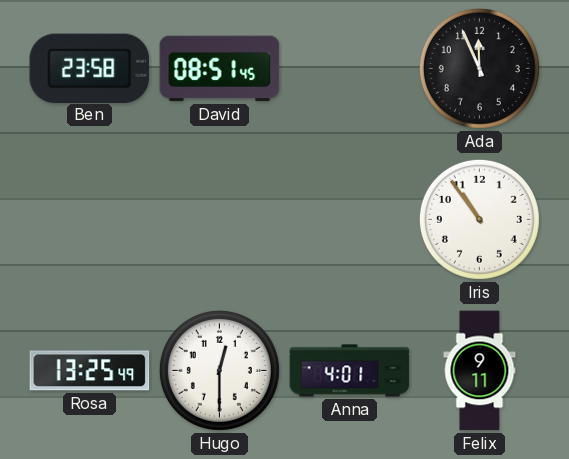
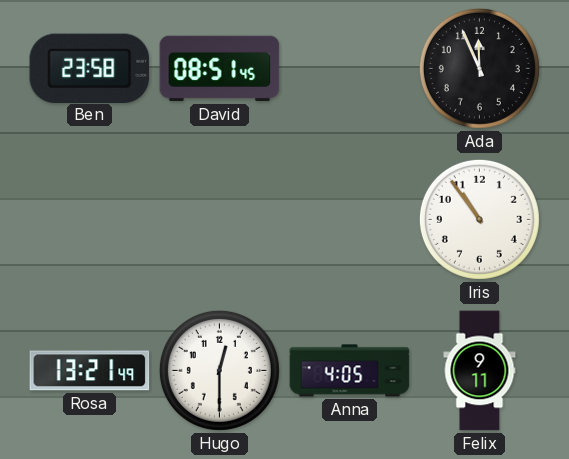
Rosa: 13:25 -> 13:21 (90, 371)
Anna: 4:01 -> 4:05 (350, 371)
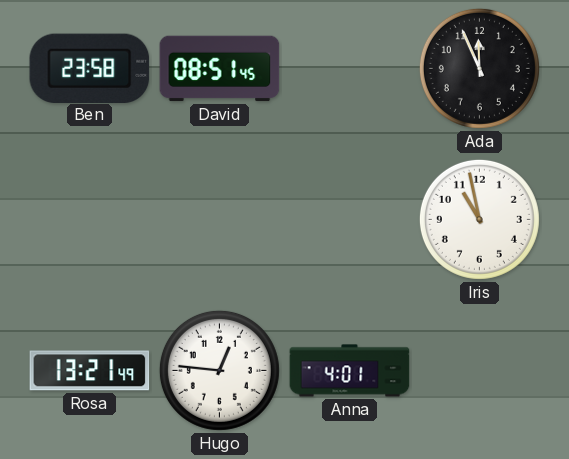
Iris: 10:54 -> 10:58 (479, 219)
Hugo: 12:30 -> 12:46 (219, 370)
Anna: 4:05 -> 4:01 (350, 371)
Felix: 9:11 -> none (480, 371)
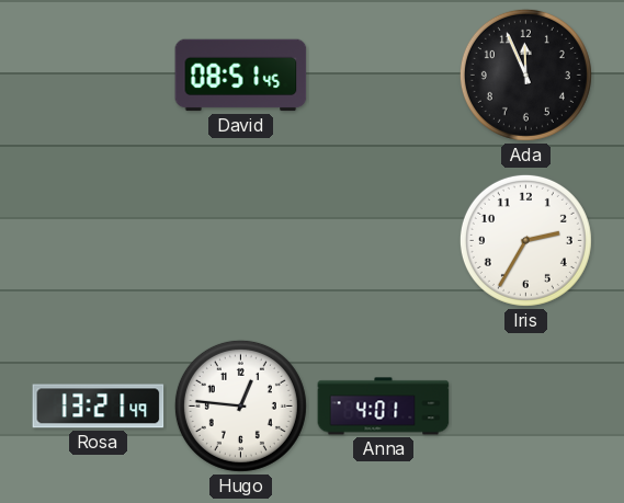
Ben: 23:58 -> none (90, 68)
Iris: 10:58 -> 2:35 (525, 240)
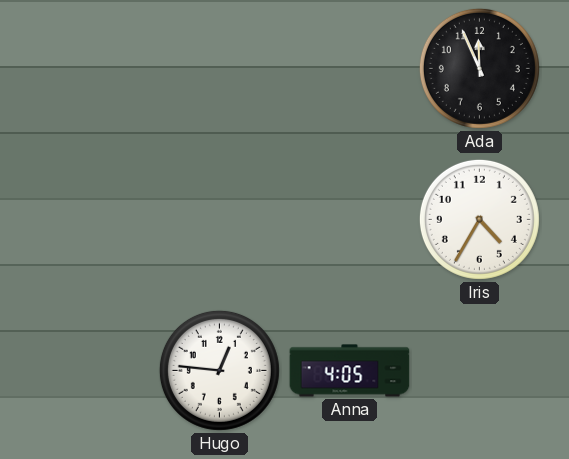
David: 08:51 -> none (241, 76)
Iris: 2:35 -> 4:35 (479, 219)
Rosa: 13:21 -> none (99, 407)
Anna: 4:01 -> 4:05 (350, 371)
